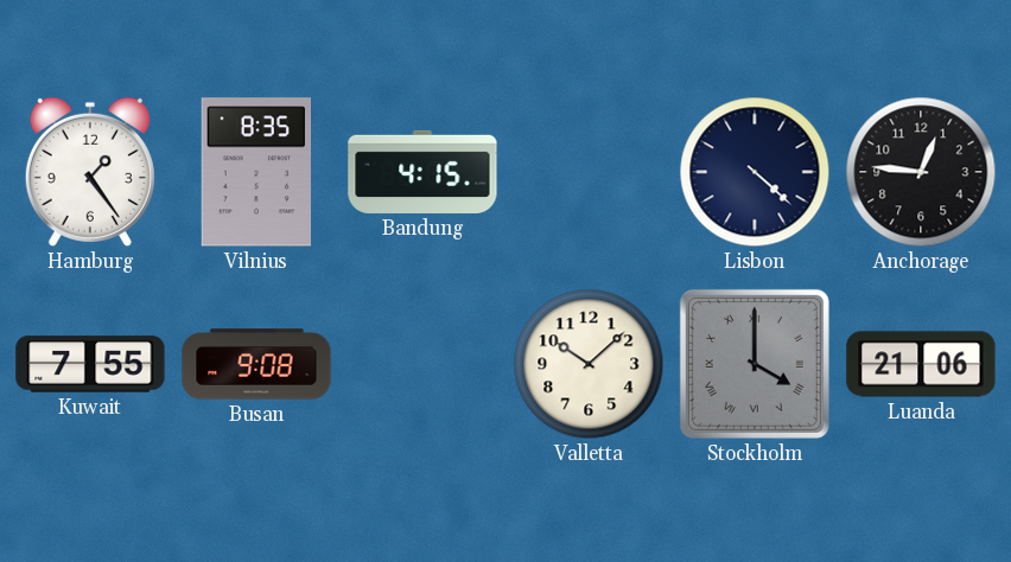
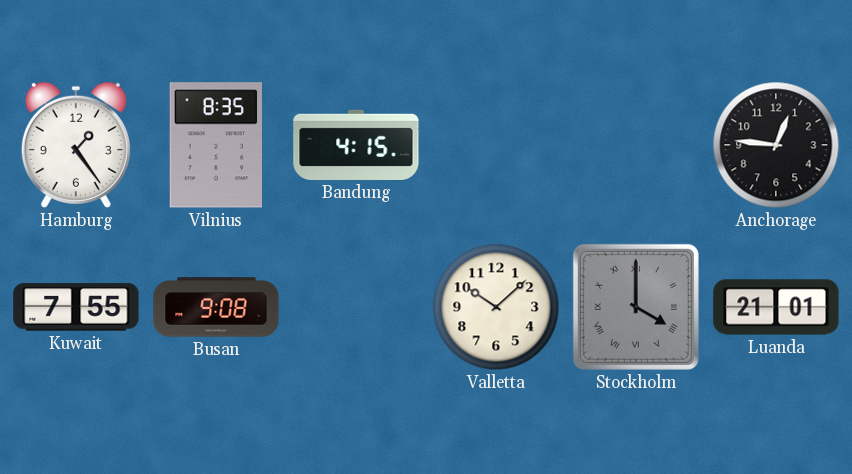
Lisbon: 4:22 -> none (755, 172)
Luanda: 21:06 -> 21:01 (776, 307)
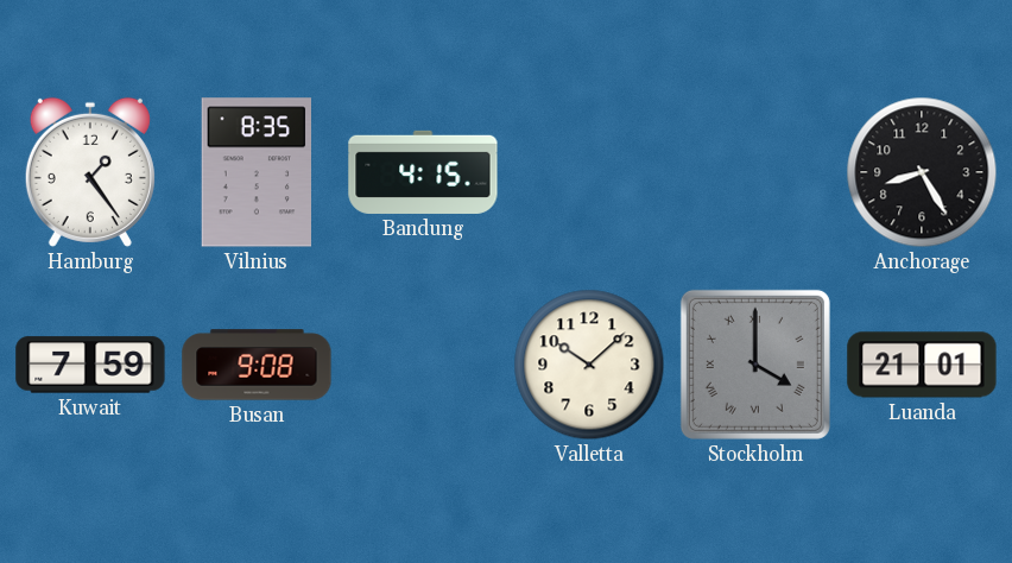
Anchorage: 12:46 -> 8:25 (922, 172)
Kuwait: 7:55 -> 7:59 (90, 365)
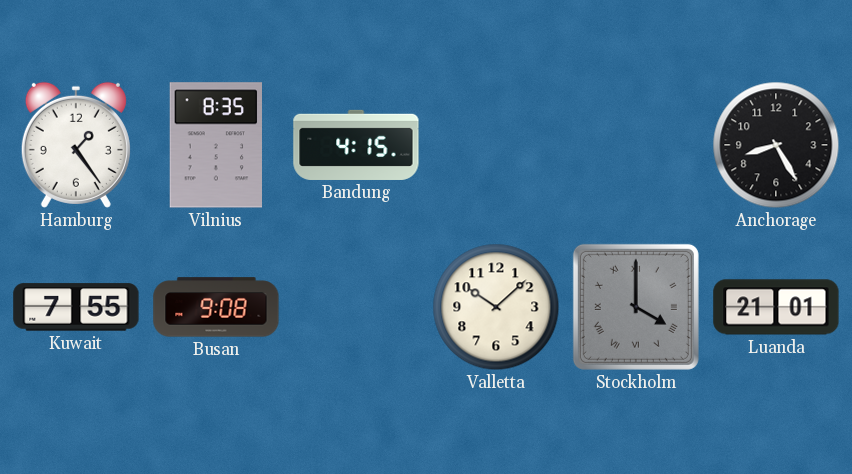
Kuwait: 7:59 -> 7:55 (76, 307)
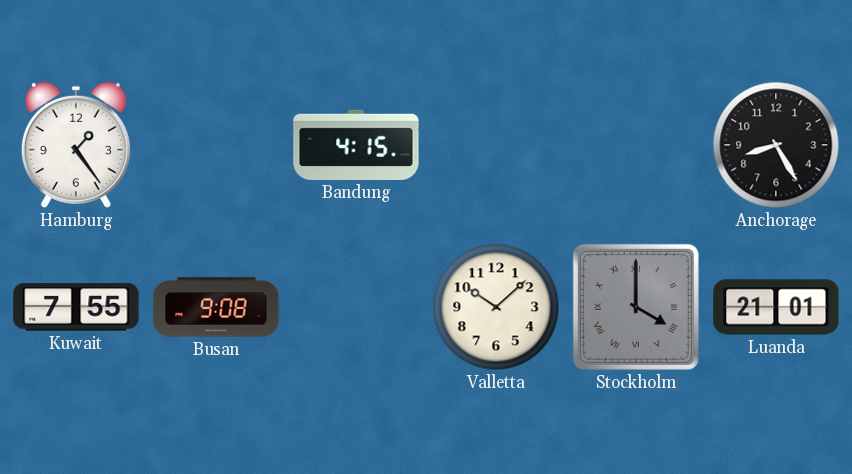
Vilnius: 8:35 -> none (215, 145)
